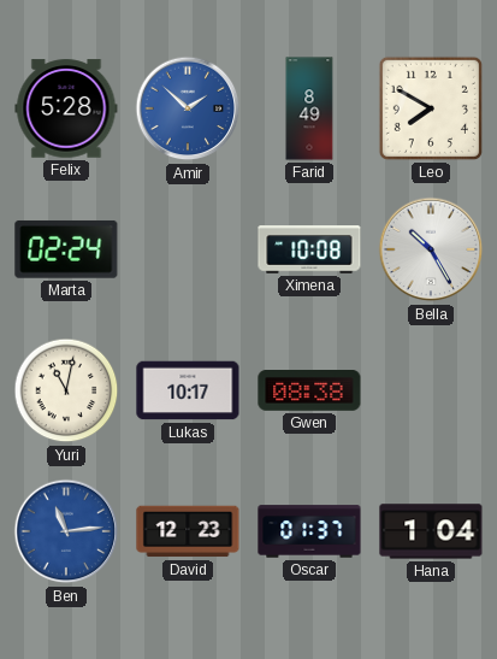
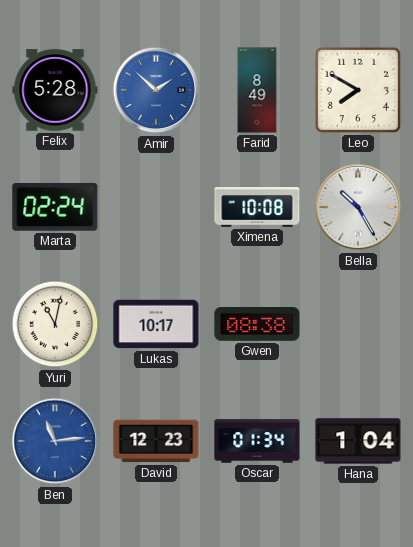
Oscar: 01:37 -> 01:34 (257, 441)
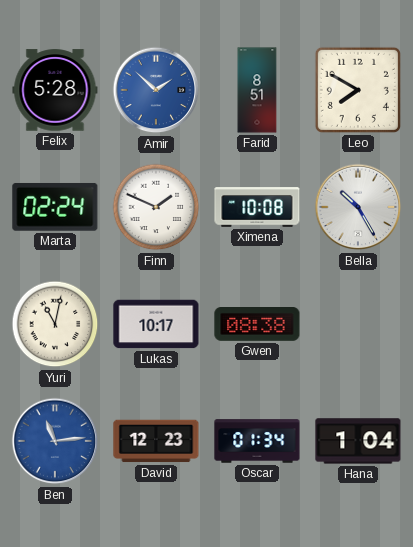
Farid: 8:49 -> 8:51 (257, 90)
Finn: none -> 1:49 (156, 207)
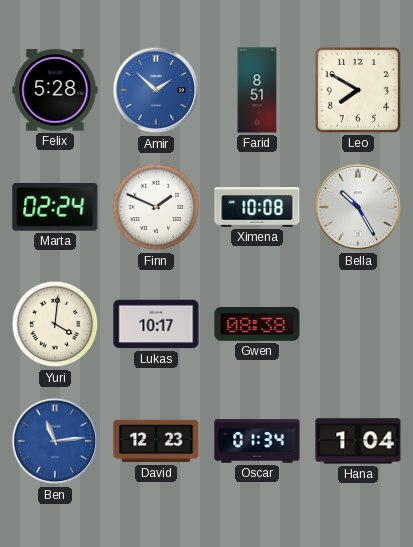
Yuri: 11:02 -> 4:01 (55, 324)
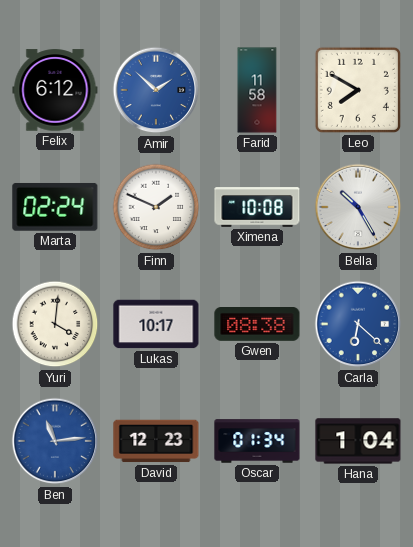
Felix: 5:28 -> 6:12 (55, 90)
Farid: 8:51 -> 11:58 (257, 90)
Carla: none -> 6:22 (358, 324)
